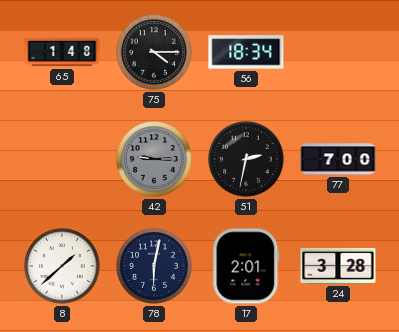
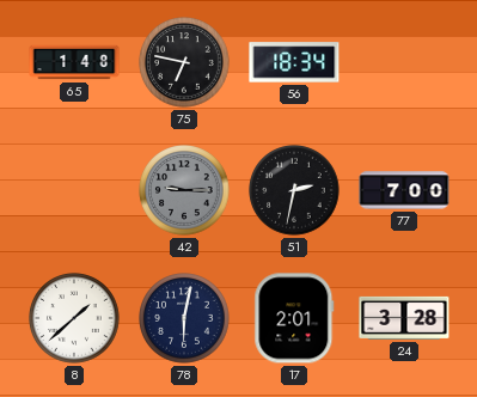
75: 4:15 -> 6:47 (184, 62)
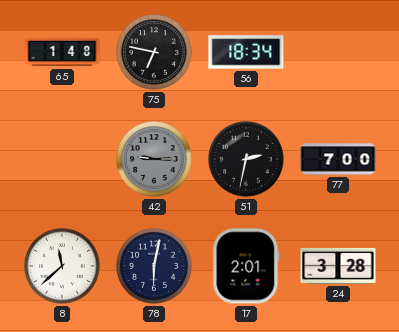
8: 1:38 -> 11:38 (62, 266)
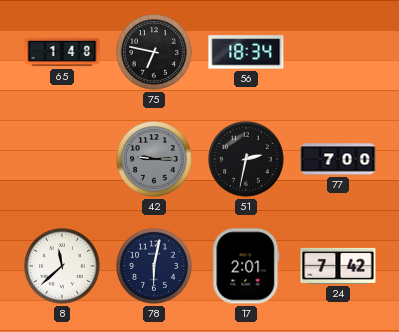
24: 3:28 -> 7:42 (338, 266)
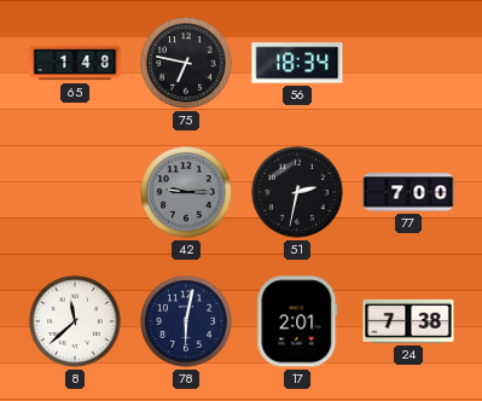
24: 7:42 -> 7:38 (408, 321)
